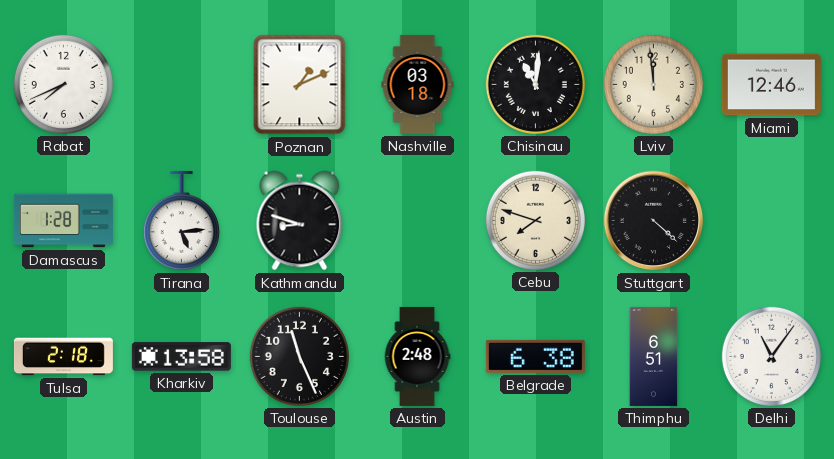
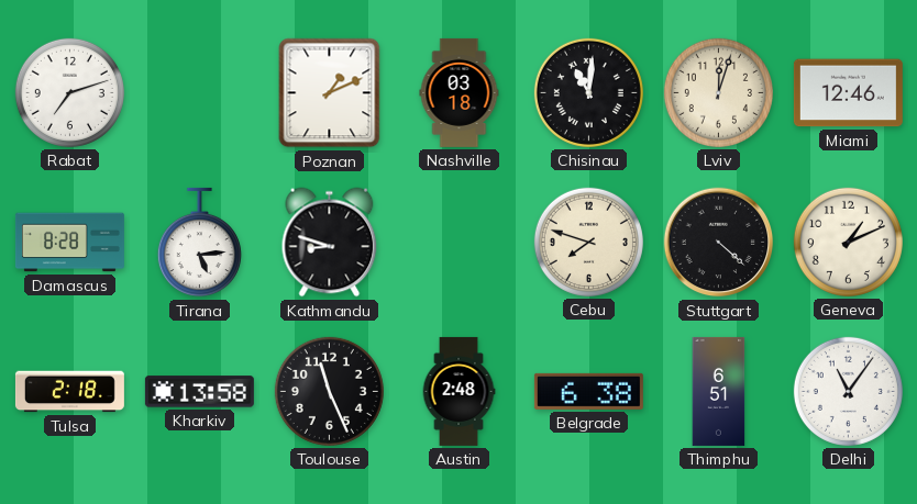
Rabat: 7:41 -> 7:12 (69, 92)
Lviv: 11:59 -> 12:03 (718, 92)
Damascus: 1:28 -> 8:28 (69, 243)
Geneva: none -> 1:11 (848, 242)
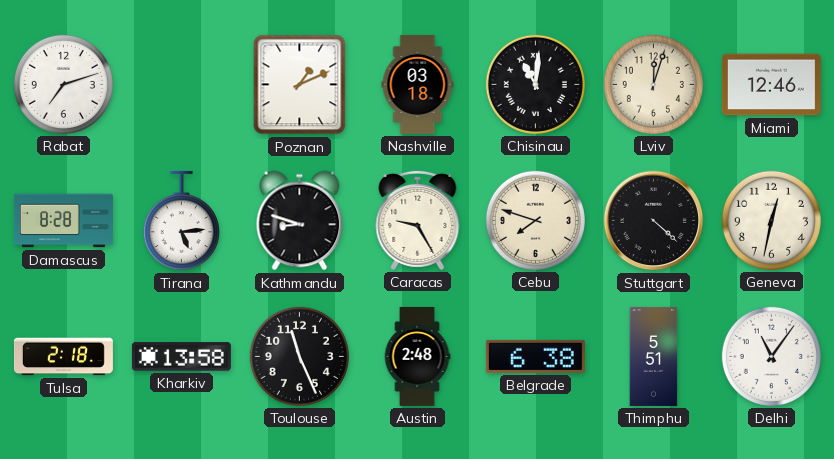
Caracas: none -> 9:25 (418, 220)
Geneva: 1:11 -> 12:32 (771, 220)
Thimphu: 6:51 -> 5:51 (654, 356)
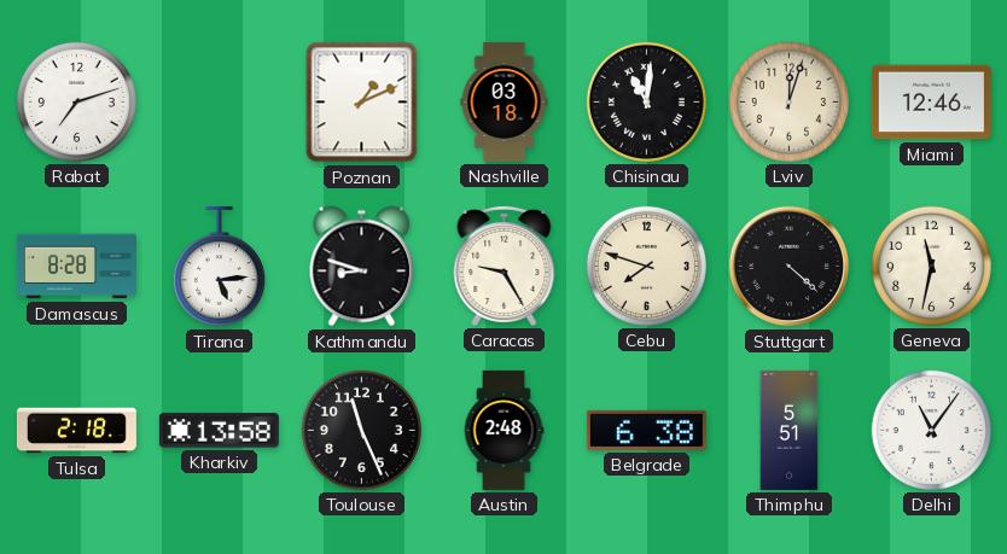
Geneva: 12:32 -> 11:32 (931, 266)
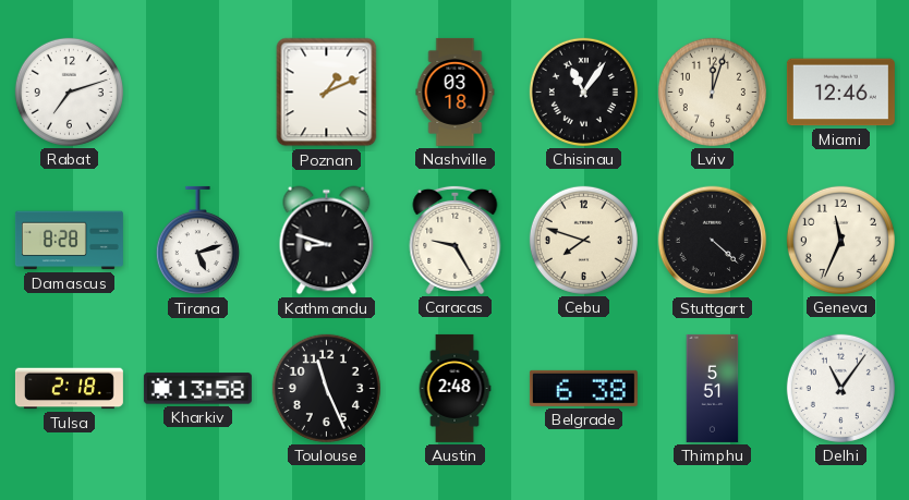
Chisinau: 11:01 -> 11:06 (583, 92)
Tirana: 5:14 -> 5:12 (197, 241)
Geneva: 11:32 -> 11:34 (840, 240)
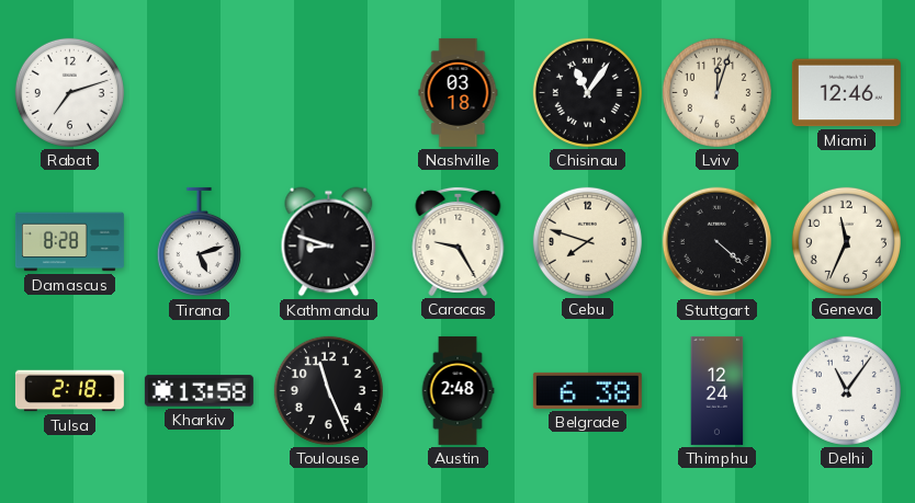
Poznan: 1:11 -> none (327, 93)
Thimphu: 5:51 -> 12:24 (718, 390)
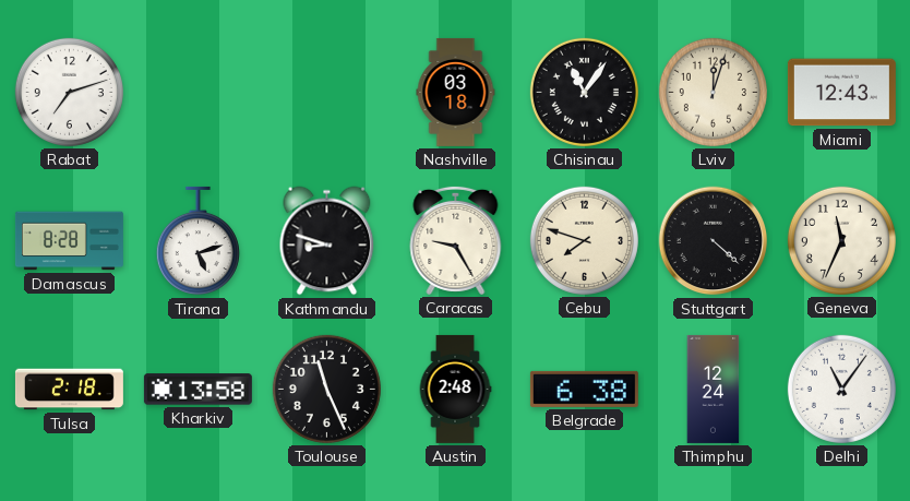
Miami: 12:46 -> 12:43 (841, 93)
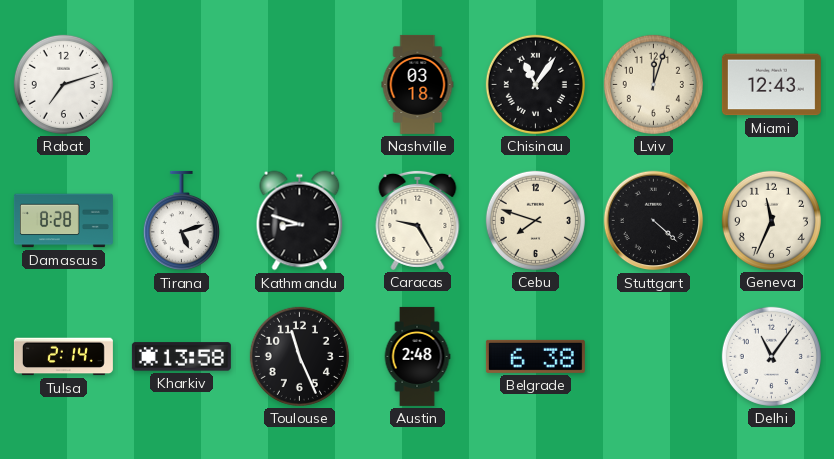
Tulsa: 2:18 -> 2:14 (63, 357)
Thimphu: 12:24 -> none (714, 389)
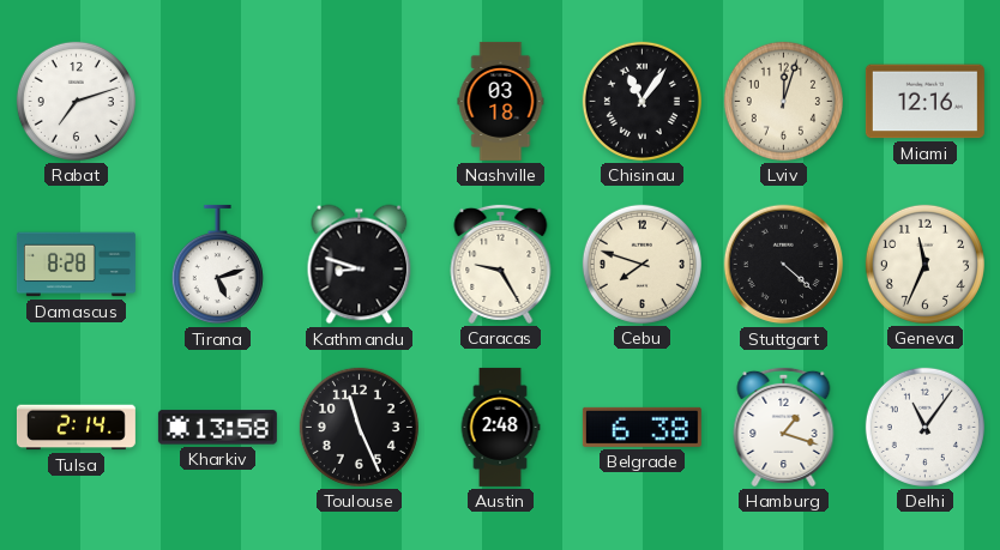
Miami: 12:43 -> 12:16 (924, 102)
Hamburg: none -> 1:18 (784, 427)
